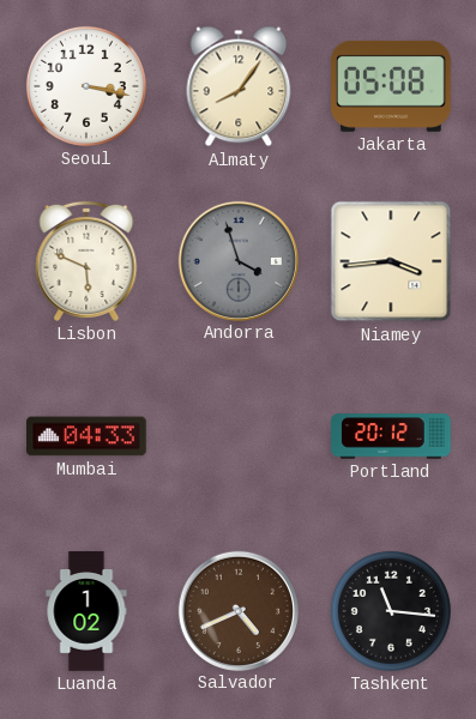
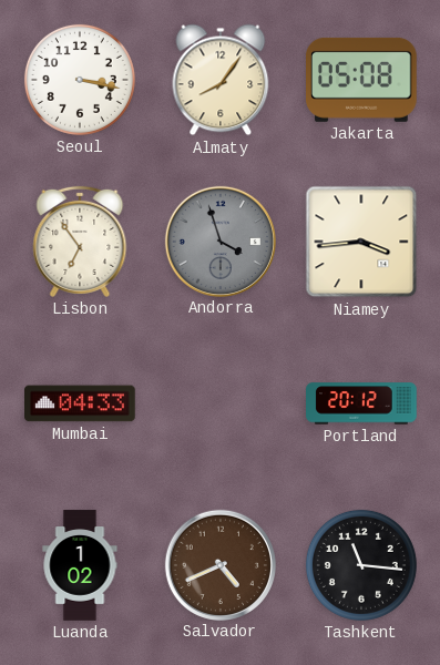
Lisbon: 5:49 -> 6:54 (80, 242)
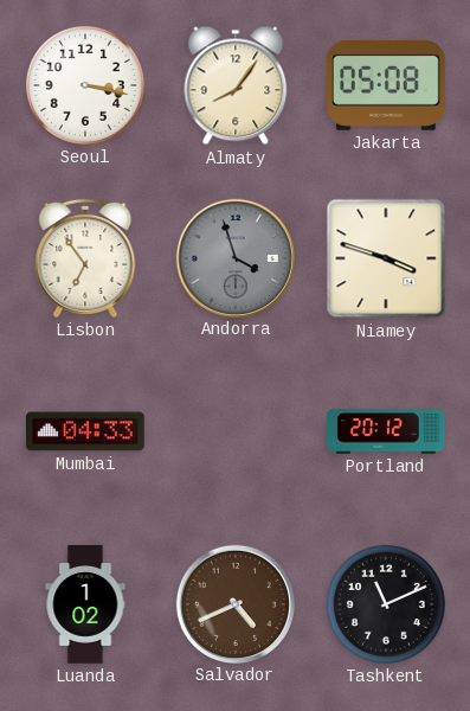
Niamey: 3:44 -> 3:48 (386, 258)
Tashkent: 11:16 -> 11:11 (386, 604)
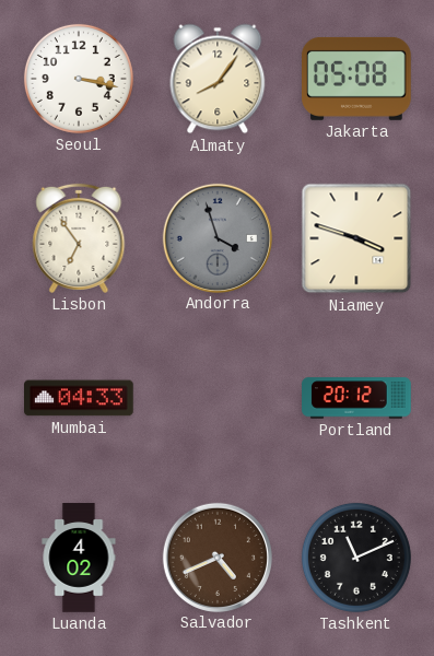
Luanda: 1:02 -> 4:02 (79, 558)
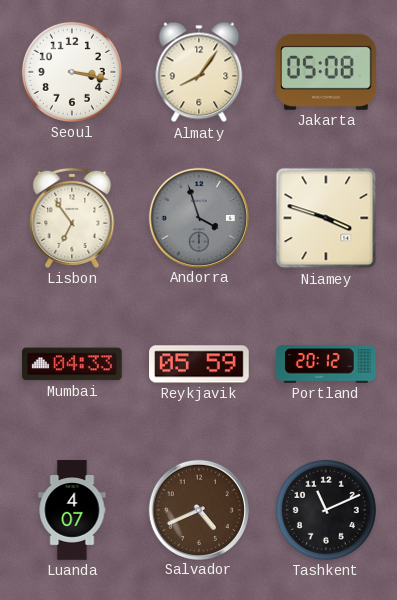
Reykjavik: none -> 05:59 (200, 364)
Luanda: 4:02 -> 4:07 (72, 510)
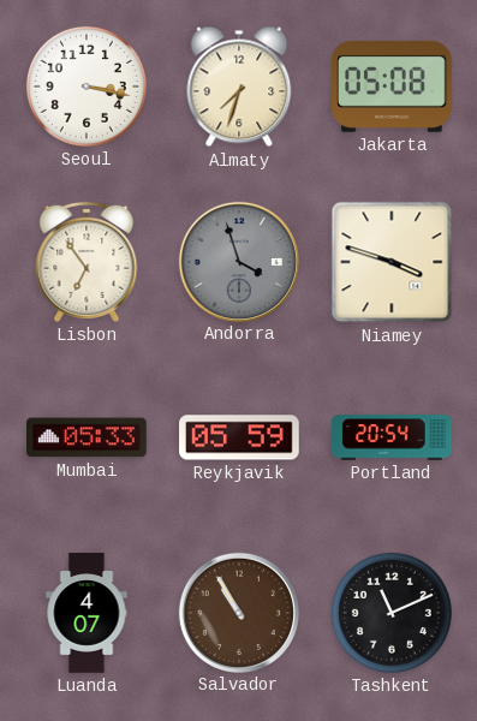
Almaty: 8:06 -> 7:33 (239, 87)
Mumbai: 04:33 -> 05:33 (88, 437)
Portland: 20:12 -> 20:54 (392, 437)
Salvador: 4:41 -> 10:55 (238, 612)
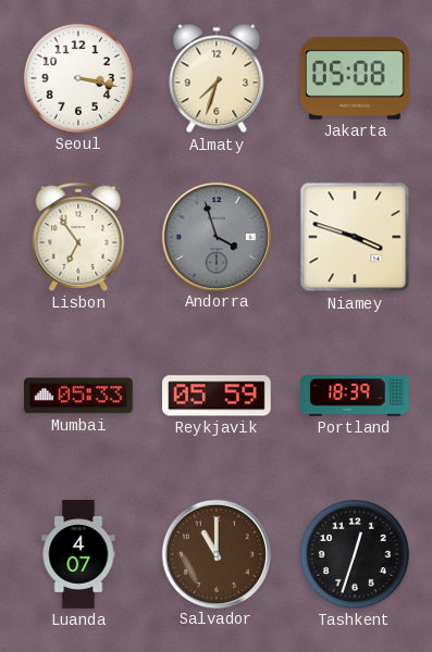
Portland: 20:54 -> 18:39 (355, 396)
Salvador: 10:55 -> 11:00 (215, 553)
Tashkent: 11:11 -> 12:33 (355, 554)
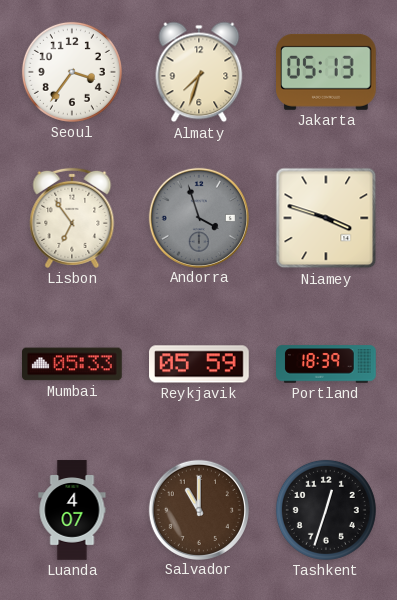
Seoul: 3:17 -> 3:36 (72, 72)
Jakarta: 05:08 -> 05:13 (327, 72)
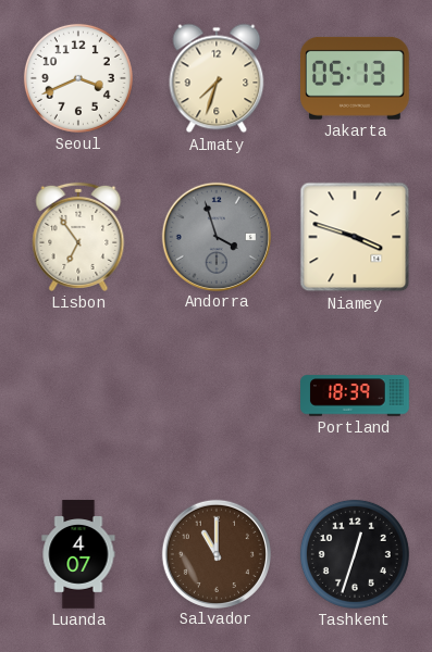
Seoul: 3:36 -> 3:41 (78, 78)
Mumbai: 05:33 -> none (73, 364)
Reykjavik: 05:59 -> none (200, 364)
